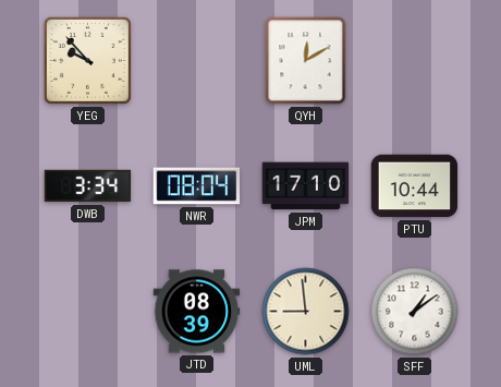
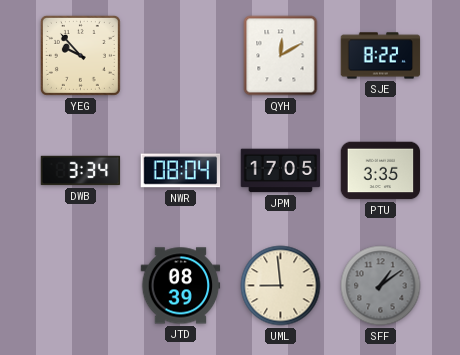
SJE: none -> 8:22 (381, 56)
JPM: 17:10 -> 17:05 (281, 171)
PTU: 10:44 -> 3:35 (381, 171)
SFF dial: white -> grey (381, 286)
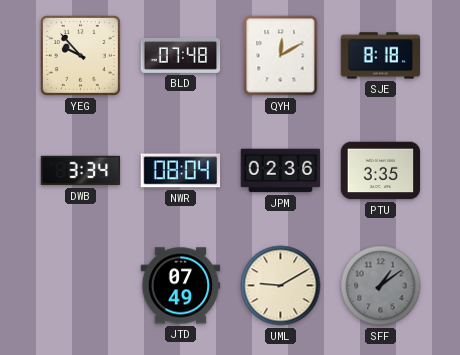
BLD: none -> 07:48 (181, 56)
SJE: 8:22 -> 8:18 (381, 56)
JPM: 17:05 -> 02:36 (281, 171)
JTD: 08:39 -> 07:49 (181, 286)
UML: 8:59 -> 9:10 (281, 286)
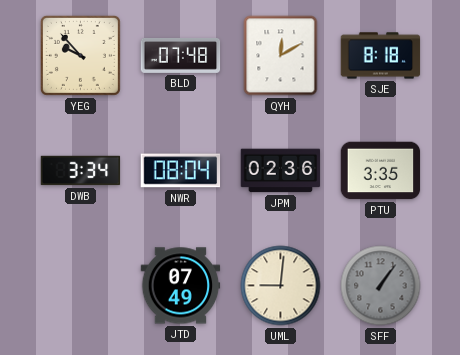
UML: 9:10 -> 9:01 (281, 286)
SFF: 1:09 -> 1:06 (381, 286)
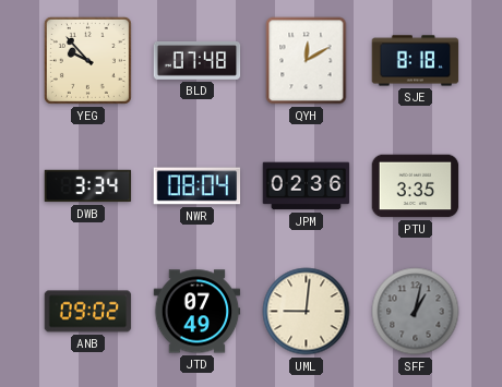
ANB: none -> 09:02 (88, 312)
SFF: 1:06 -> 1:02 (416, 312)
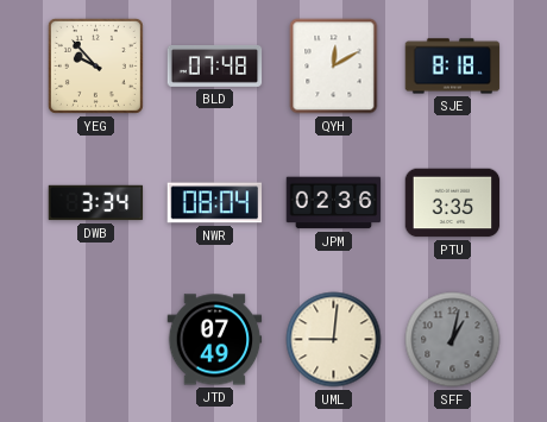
ANB: 09:02 -> none (88, 312)
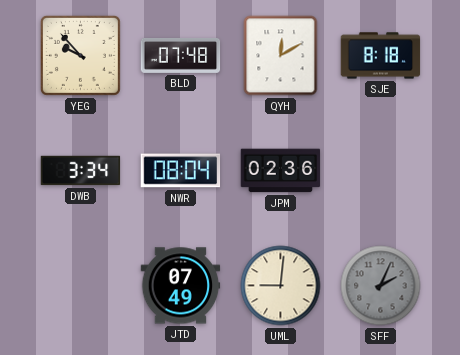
PTU: 3:35 -> none (453, 203)
SFF: 1:02 -> 2:04 (381, 286)
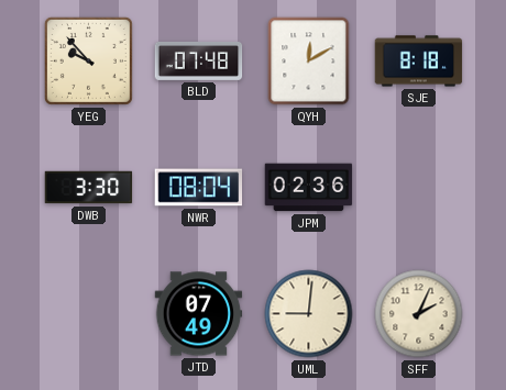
DWB: 3:34 -> 3:30 (89, 188)
SFF dial: grey -> cream (419, 314)
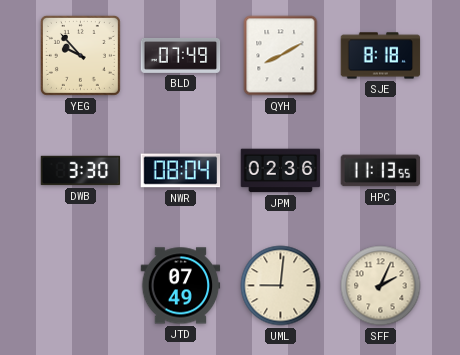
BLD: 07:48 -> 07:49 (181, 56)
QYH: 12:10 -> 8:10 (281, 56)
HPC: none -> 11:13 (381, 171)
